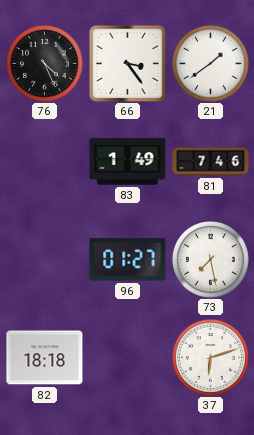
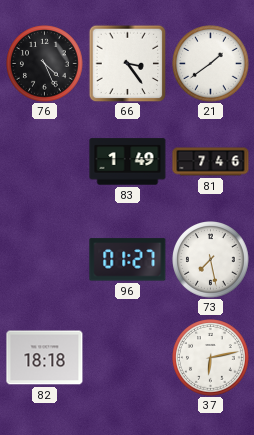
37: 6:12 -> 6:13 (211, 358)
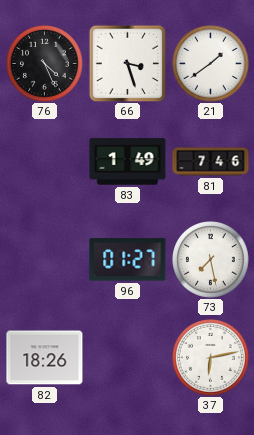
66: 3:24 -> 3:27 (127, 63)
82: 18:18 -> 18:26 (45, 358)
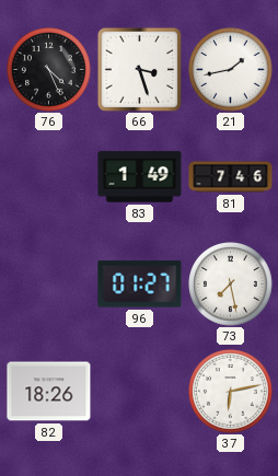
21: 1:39 -> 1:43 (231, 70)
